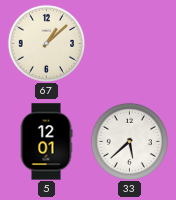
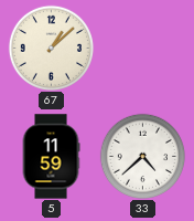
5: 12:01 -> 11:59 (51, 157)
33: 5:38 -> 4:38 (142, 156)
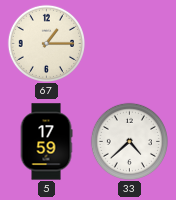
67: 1:08 -> 1:15 (46, 43)
5: 11:59 -> 17:59 (46, 142)
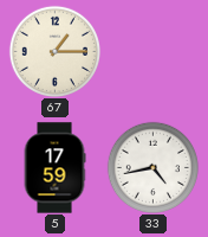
33: 4:38 -> 4:43 (152, 167)
